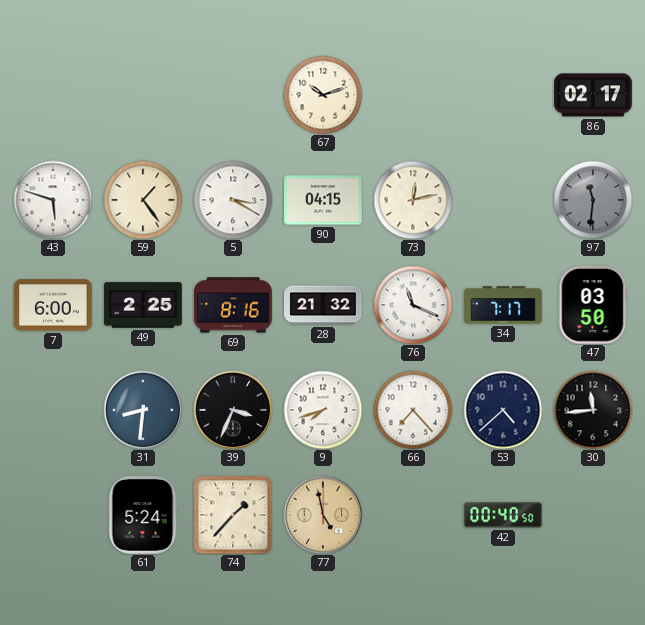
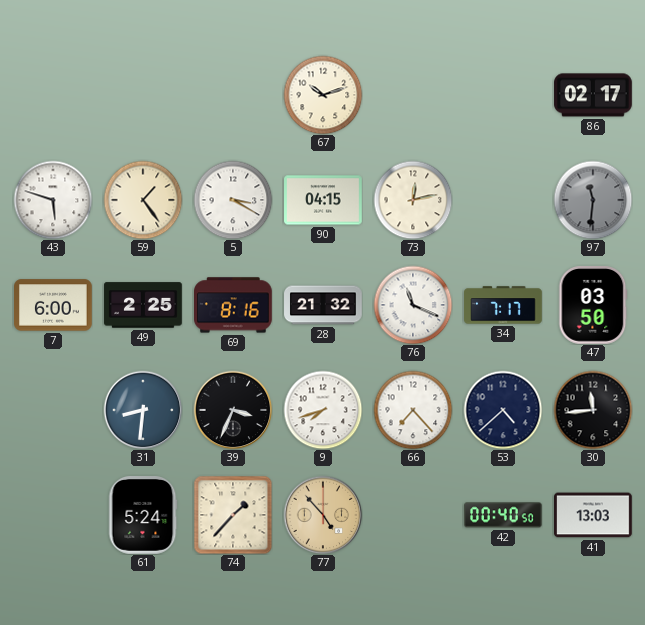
77: 4:58 -> 4:53 (323, 515)
41: none -> 13:03 (593, 515)
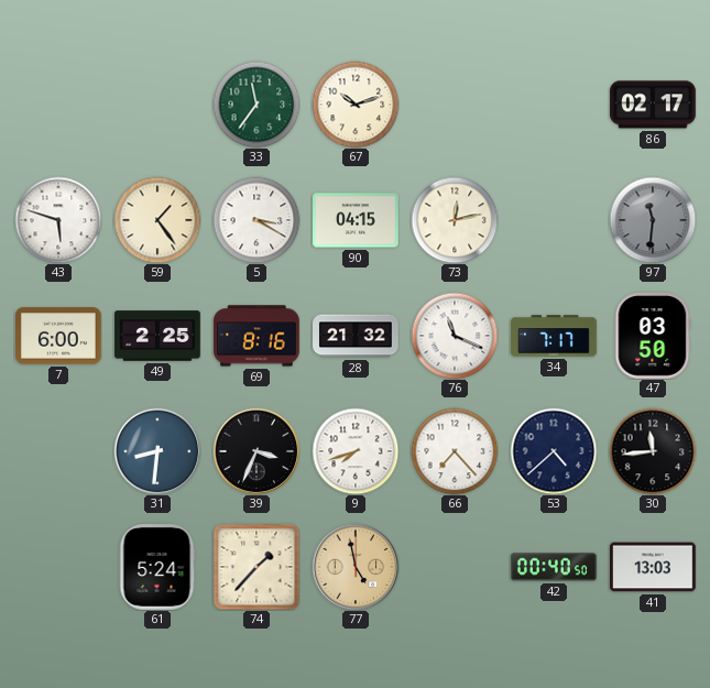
33: none -> 11:36 (256, 105)
77: 4:53 -> 4:58 (356, 567)
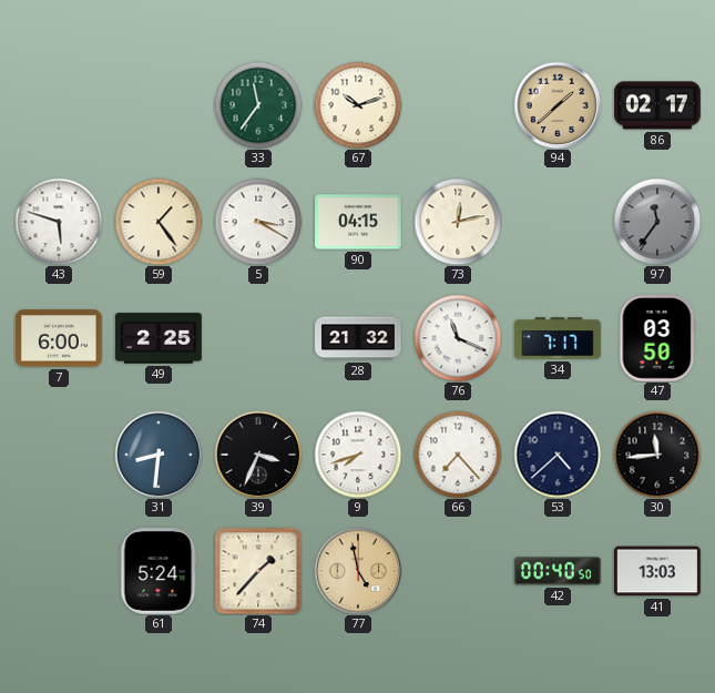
94: none -> 1:38 (558, 105)
97: 11:31 -> 11:36 (657, 222)
69: 8:16 -> none (258, 336)
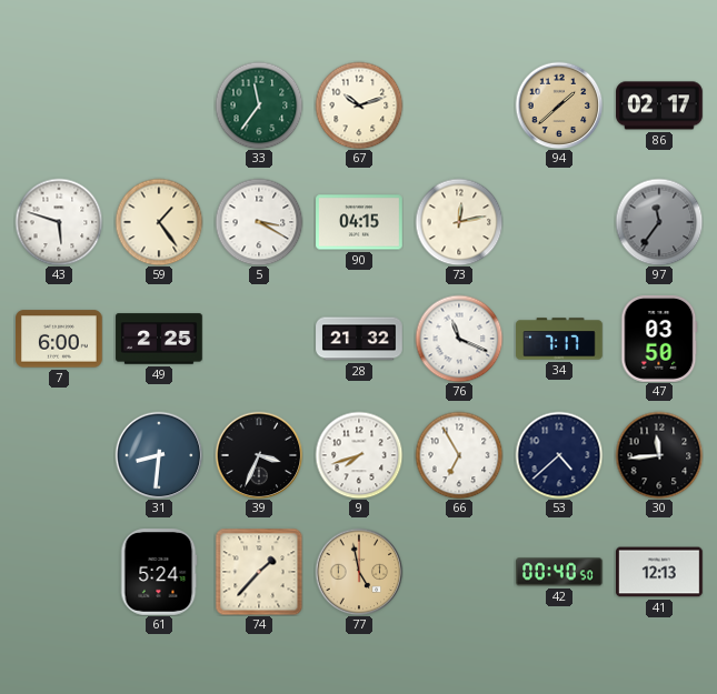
66: 7:23 -> 6:55 (459, 455)
41: 13:03 -> 12:13 (659, 572)
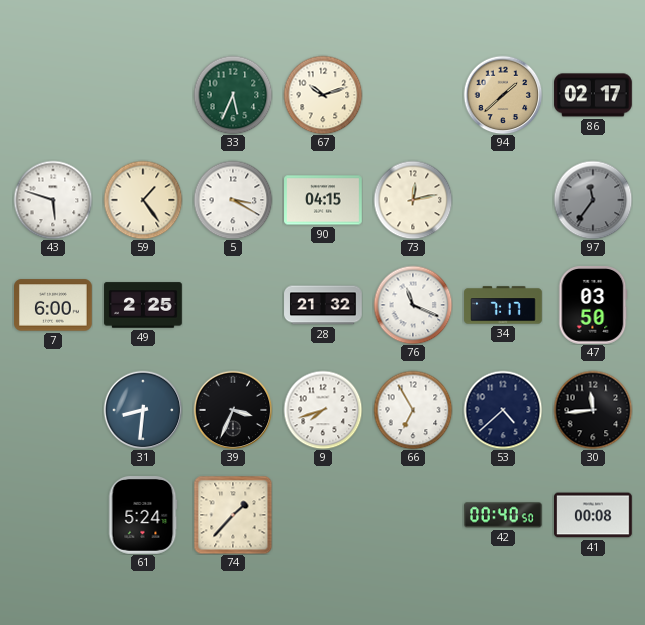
33: 11:36 -> 5:34 (233, 95)
77: 4:58 -> none (359, 572)
41: 12:13 -> 00:08 (593, 515)
